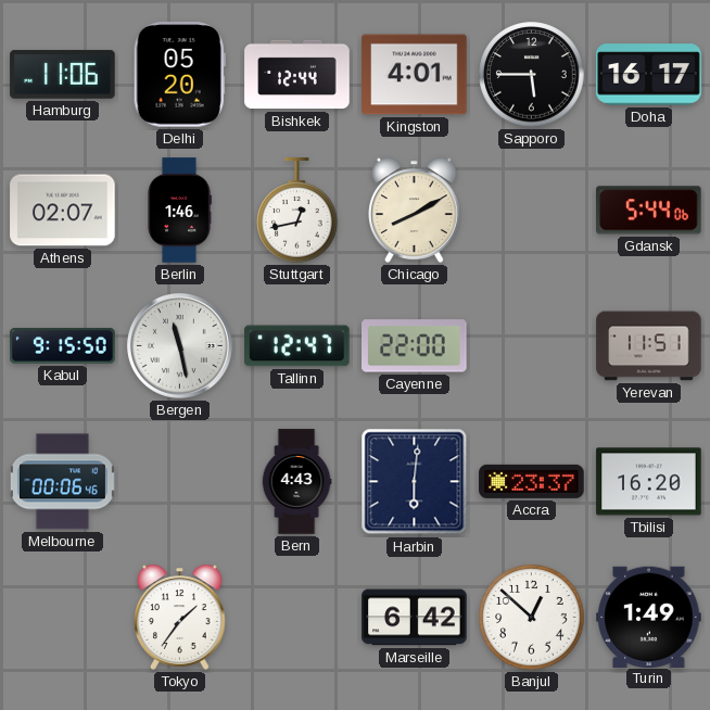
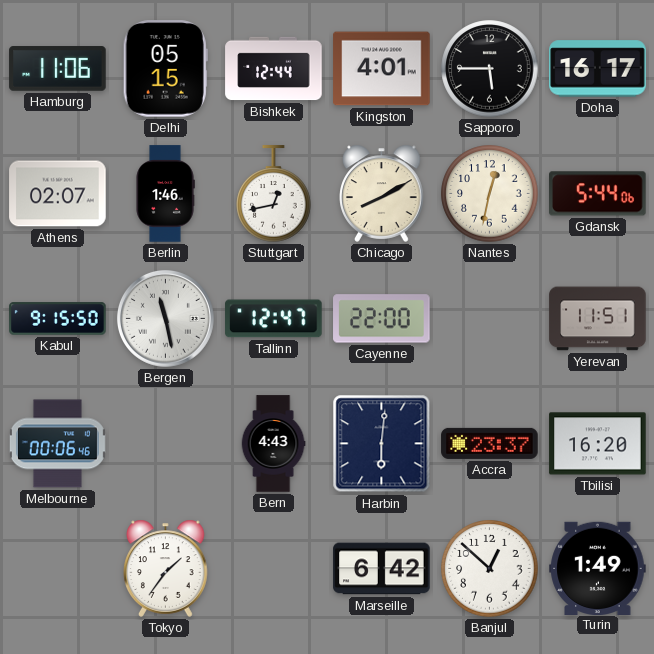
Delhi: 05:20 -> 05:15 (165, 69)
Nantes: none -> 12:32 (490, 194)
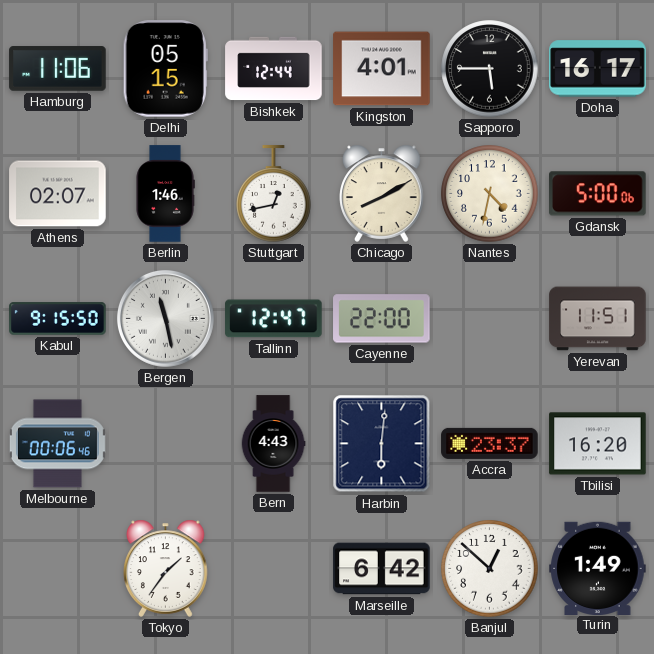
Nantes: 12:32 -> 4:32 (490, 194)
Gdansk: 5:44 -> 5:00 (598, 194)
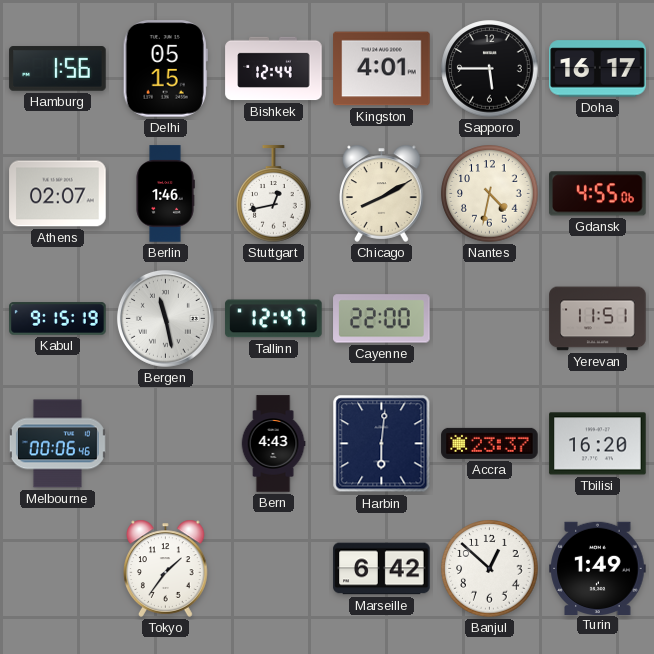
Hamburg: 11:06 -> 1:56 (58, 69)
Gdansk: 5:00 -> 4:55 (598, 194)
Kabul: 9:15:50 -> 9:15:19 (58, 319)
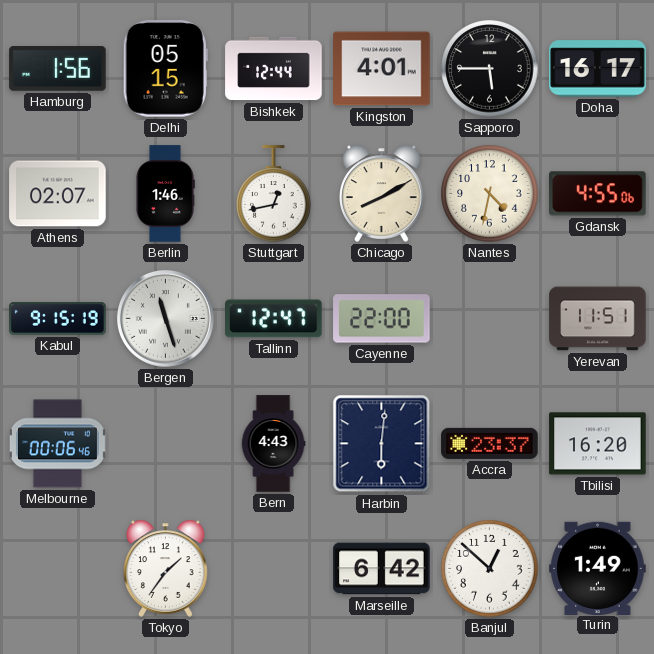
Bergen: 11:28 -> 11:27 (165, 318)
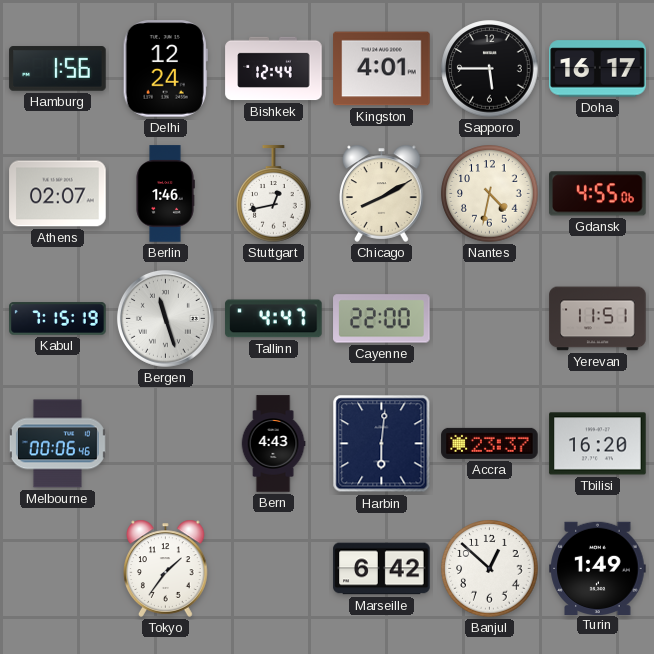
Delhi: 05:15 -> 12:24 (165, 69)
Kabul: 9:15 -> 7:15 (58, 319)
Tallinn: 12:47 -> 4:47 (274, 319)
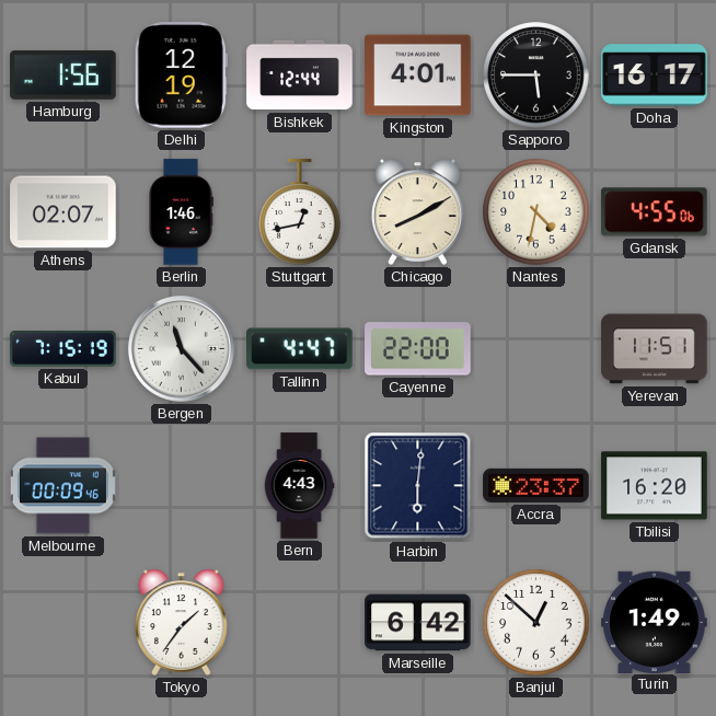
Delhi: 12:24 -> 12:19 (181, 76)
Bergen: 11:27 -> 11:23 (181, 348)
Melbourne: 00:06 -> 00:09 (62, 486)
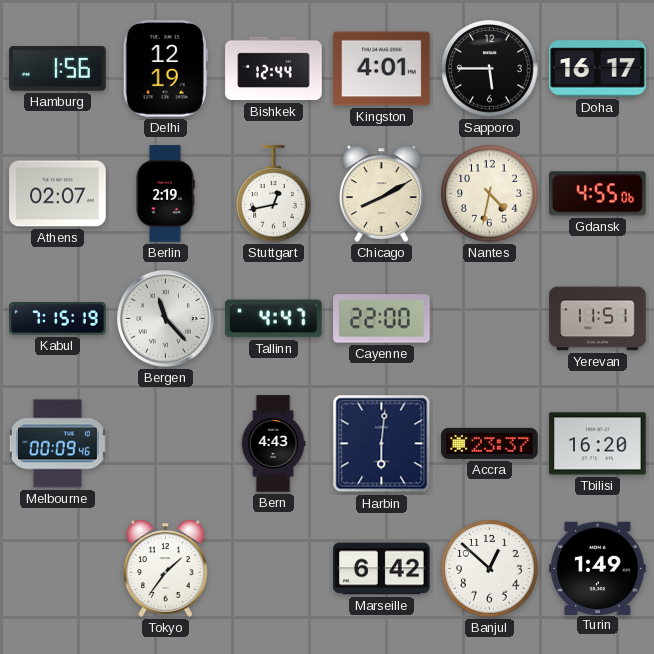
Berlin: 1:46 -> 2:19 (165, 194)
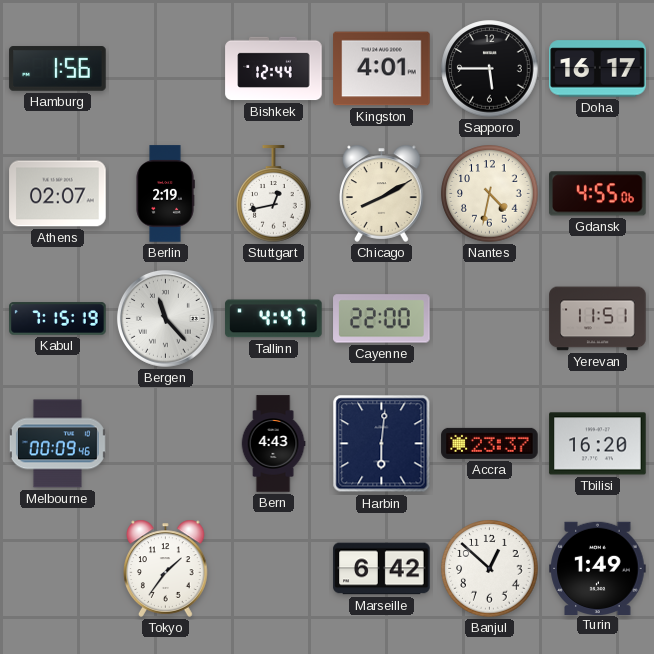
Delhi: 12:19 -> none (165, 69)
